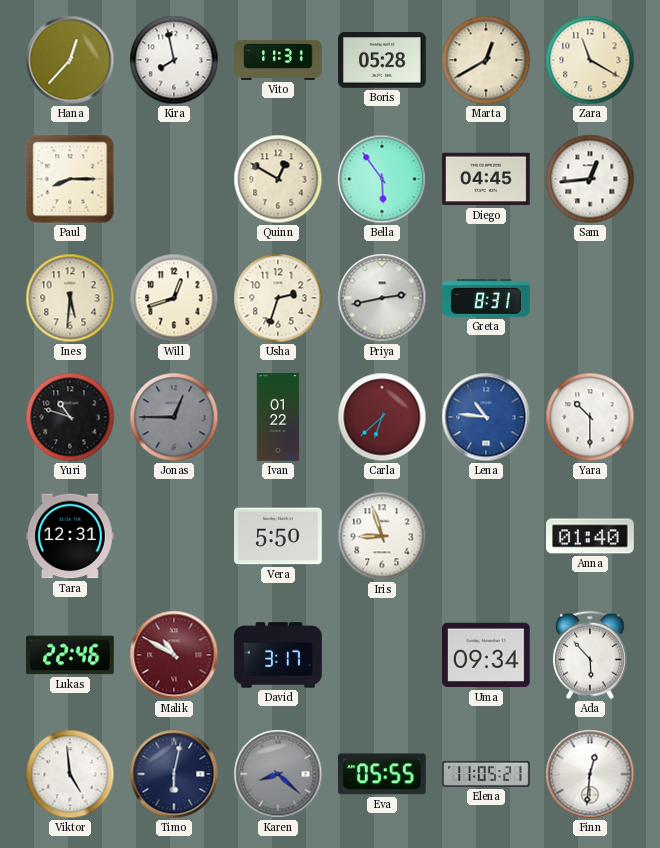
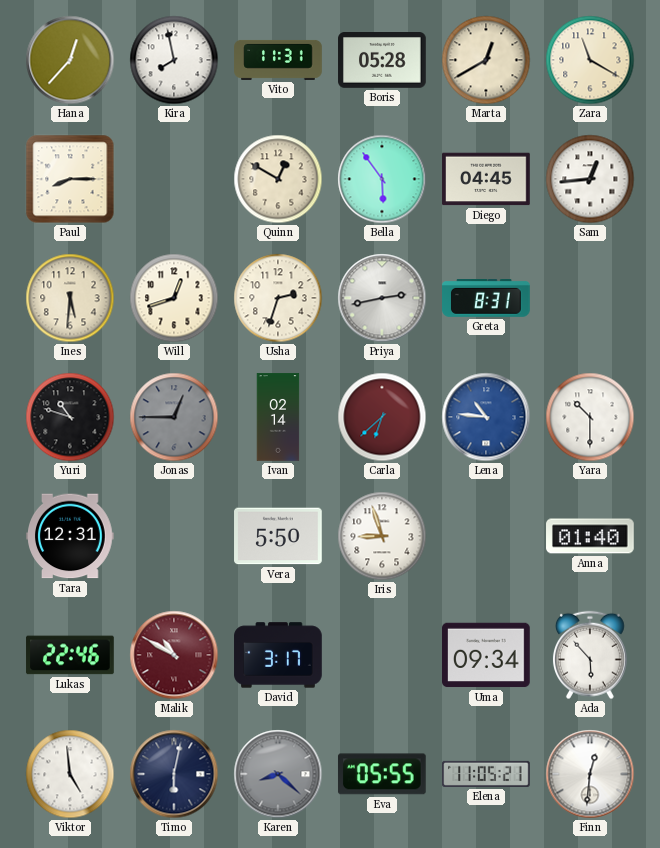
Ivan: 01:22 -> 02:14 (278, 417)
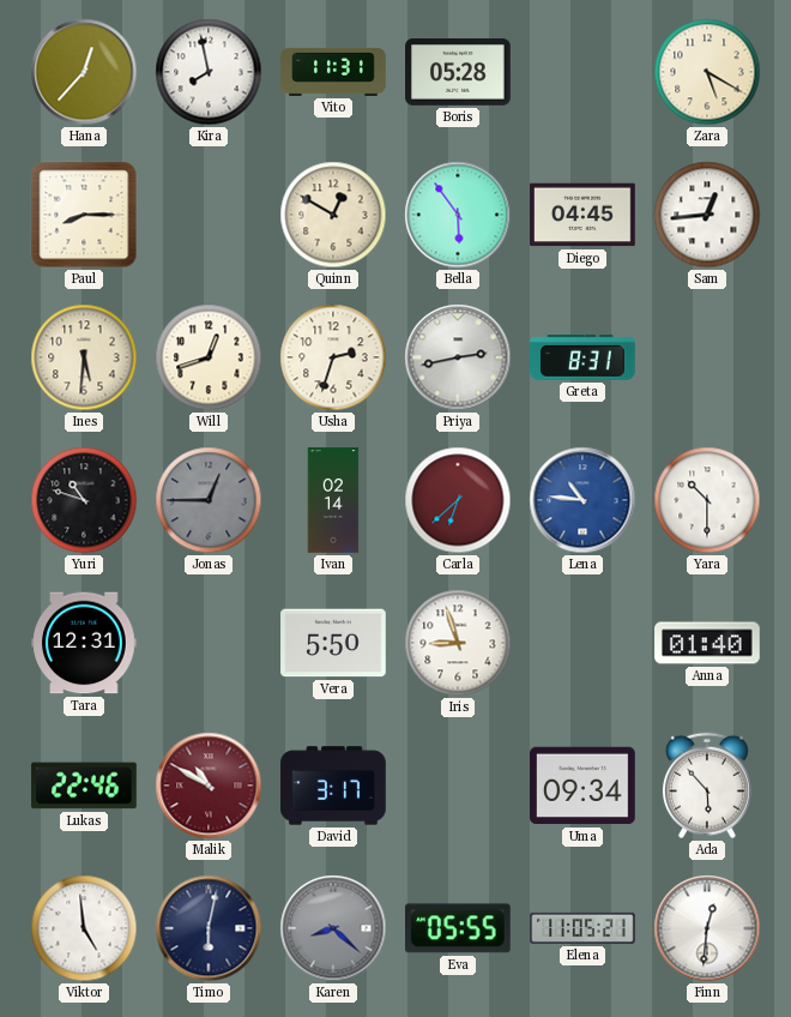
Marta: 12:40 -> none (486, 60)
Zara: 11:20 -> 5:20 (707, 72)
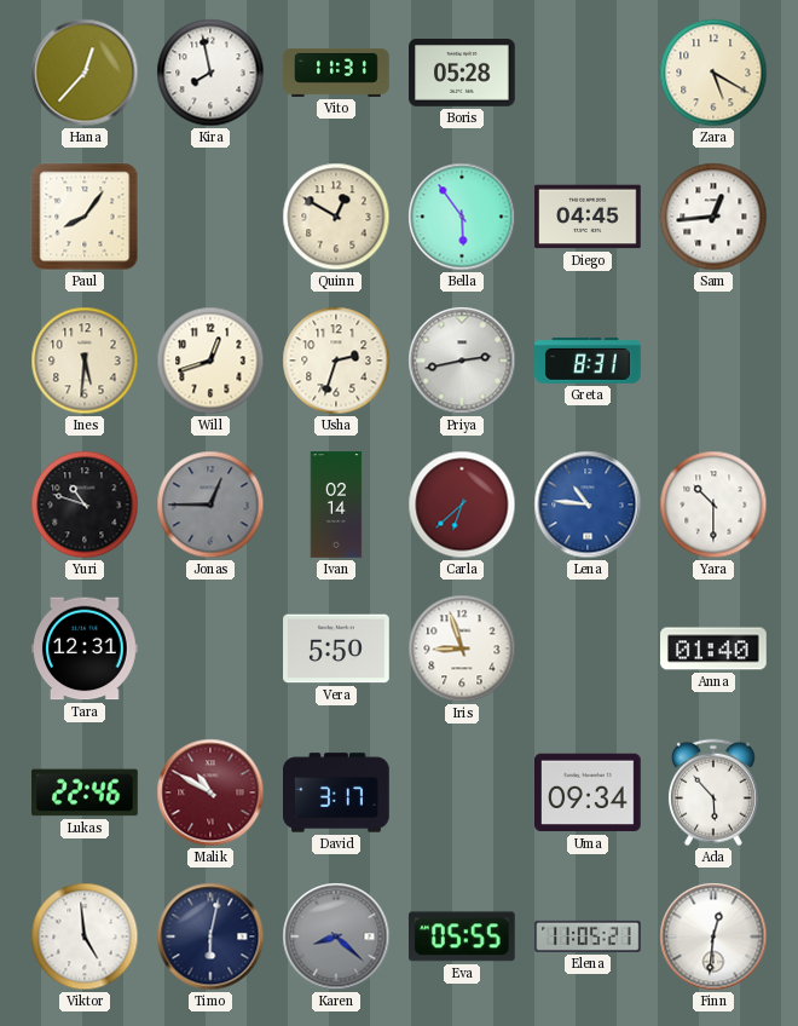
Paul: 8:15 -> 8:06 (85, 217)
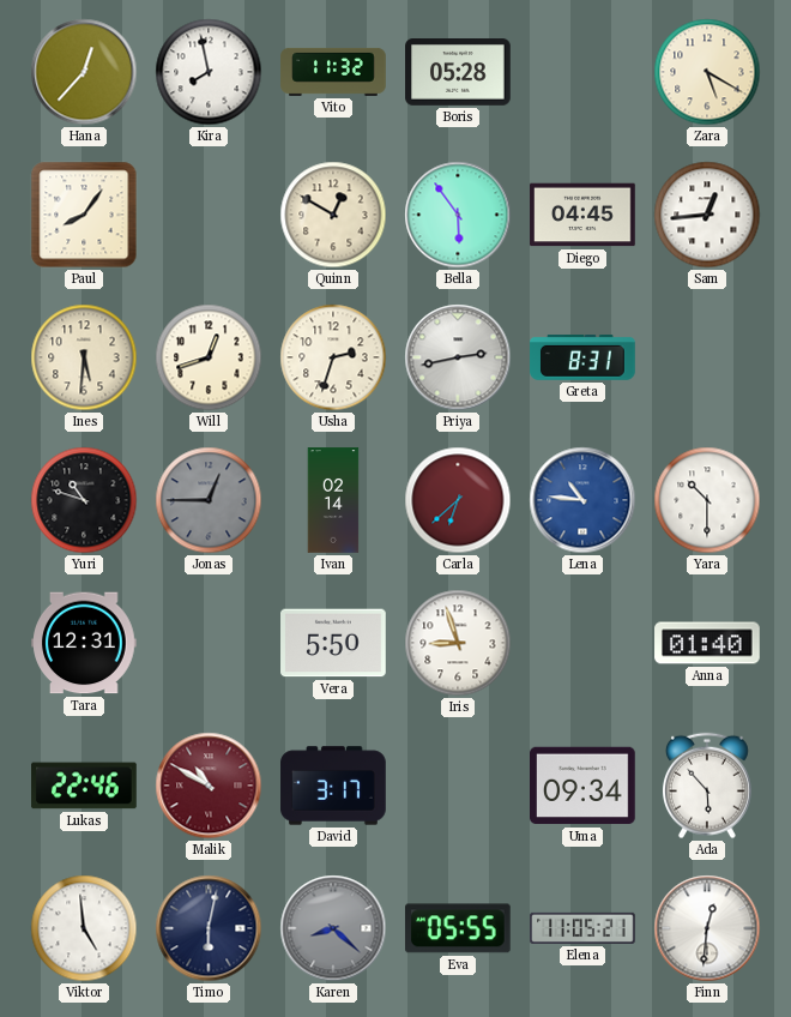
Vito: 11:31 -> 11:32 (333, 72)
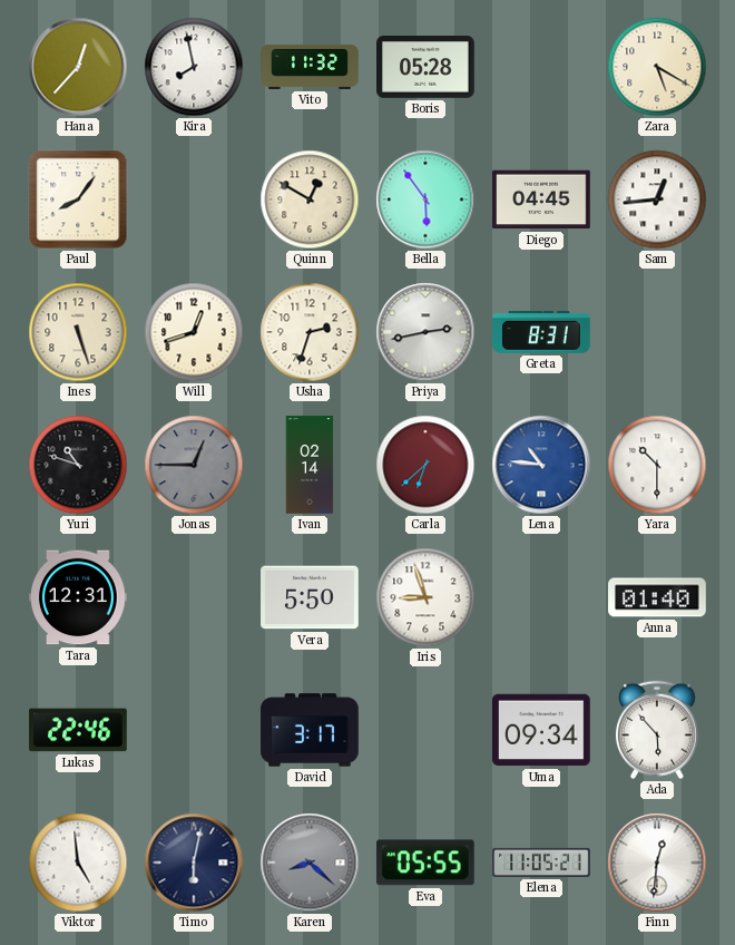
Ines: 5:31 -> 5:27 (78, 332)
Malik: 10:50 -> none (209, 786)
